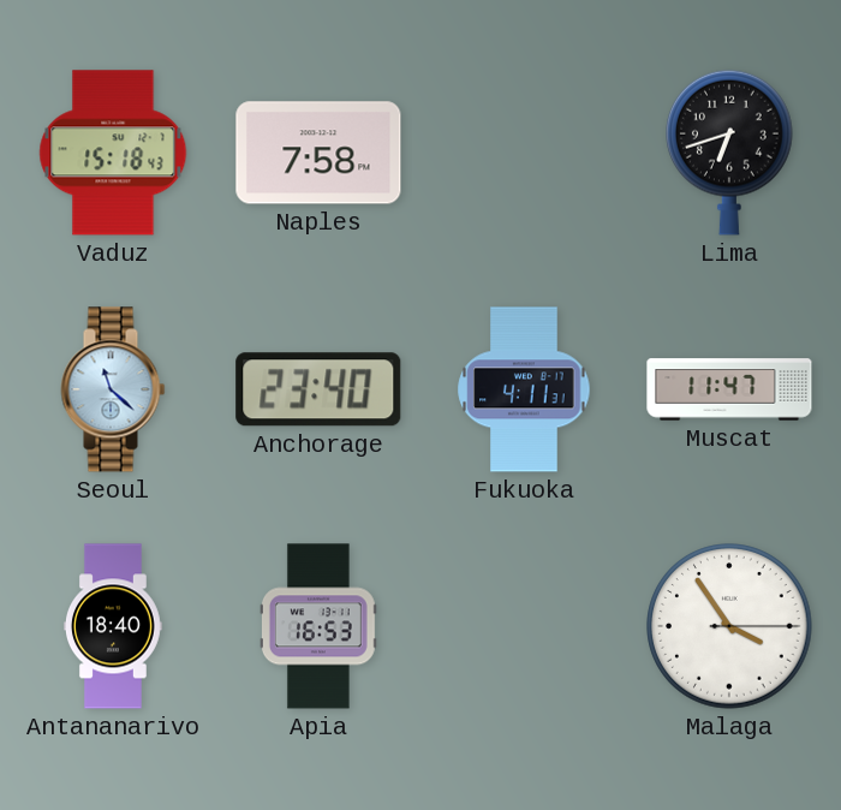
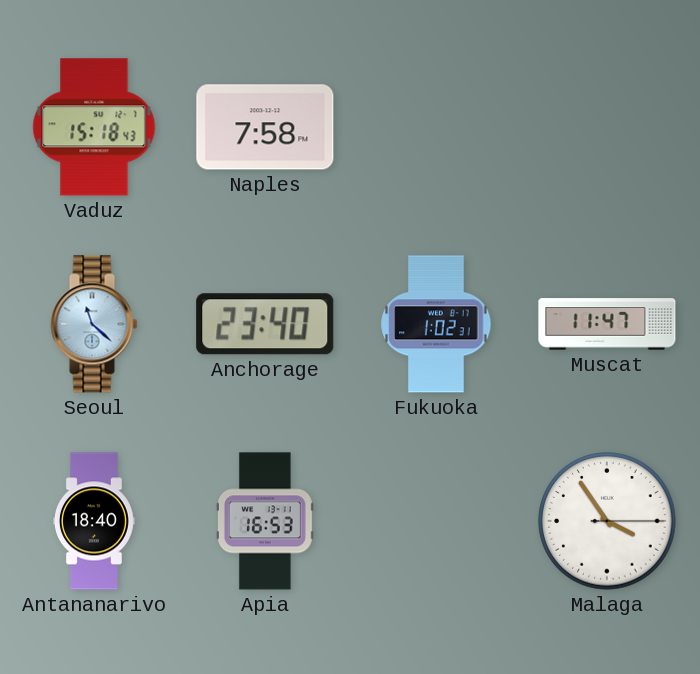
Lima: 6:42 -> none (730, 153)
Fukuoka: 4:11 -> 1:02 (436, 324)
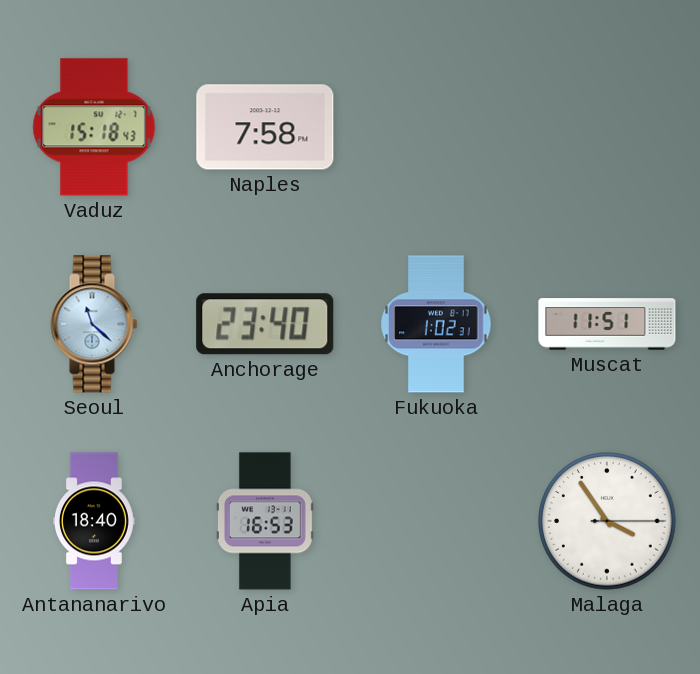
Muscat: 11:47 -> 11:51 (607, 324)
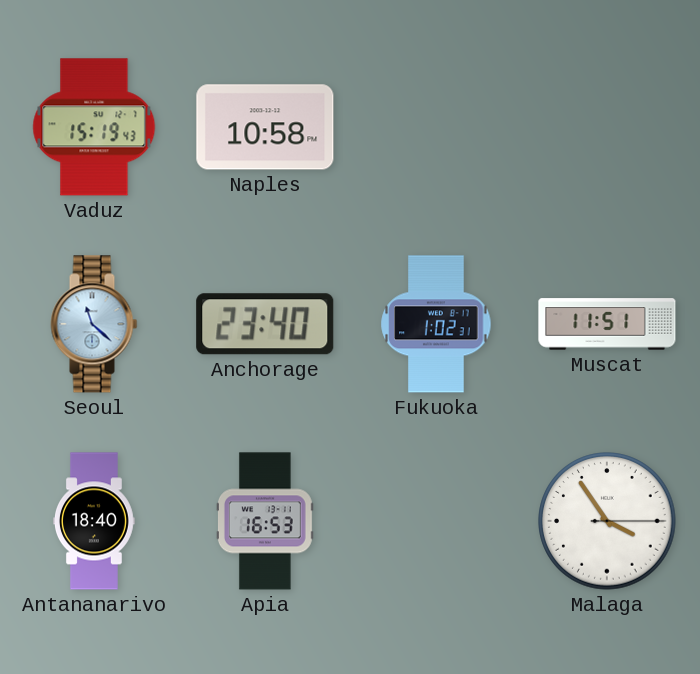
Vaduz: 15:18 -> 15:19 (94, 127)
Naples: 7:58 -> 10:58 (265, 127)
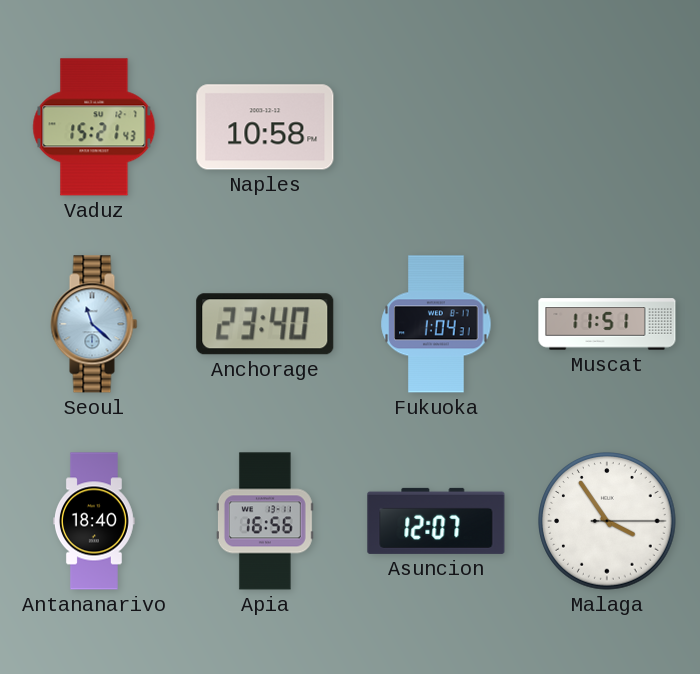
Vaduz: 15:19 -> 15:21 (94, 127)
Fukuoka: 1:02 -> 1:04 (436, 324)
Apia: 16:53 -> 16:56 (265, 521)
Asuncion: none -> 12:07 (436, 521)
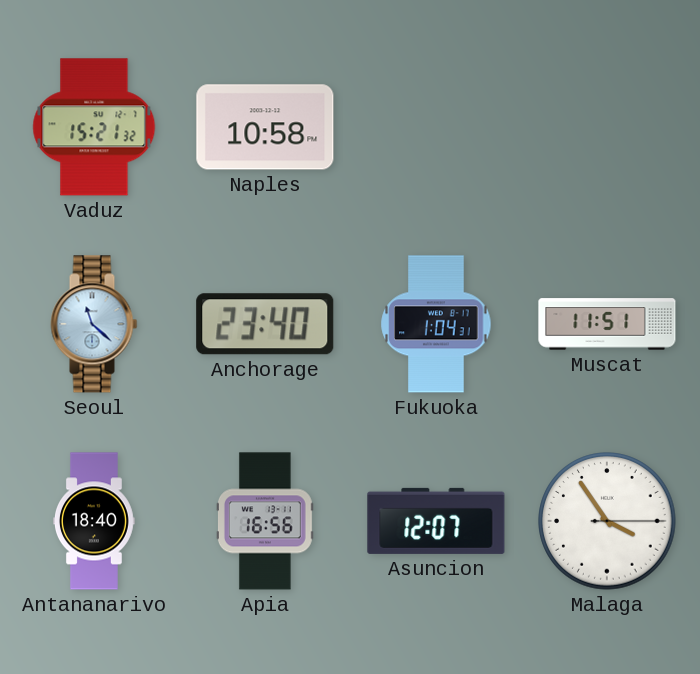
Vaduz: 15:21:43 -> 15:21:32 (94, 127)
